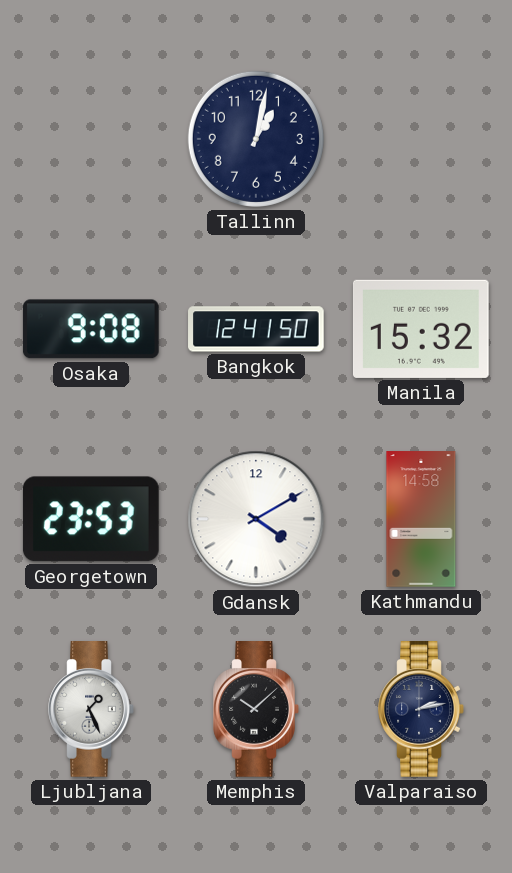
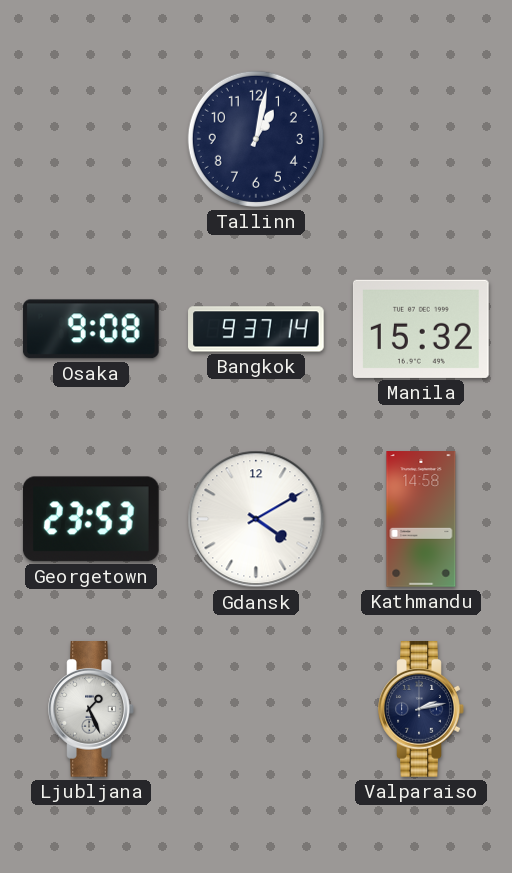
Bangkok: 12:41 -> 9:37 (256, 329)
Memphis: 10:08 -> none (256, 709)
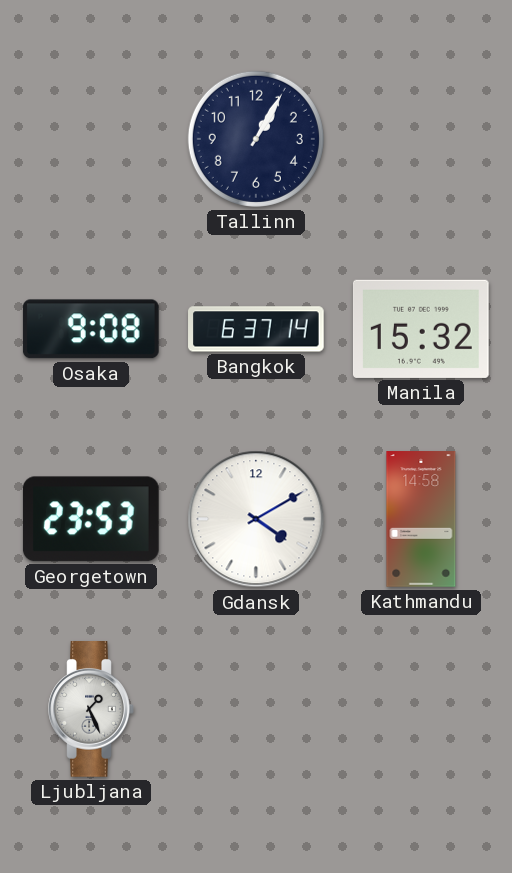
Tallinn: 1:02 -> 1:05 (256, 139)
Bangkok: 9:37 -> 6:37 (256, 329)
Valparaiso: 2:13 -> none (421, 709)
